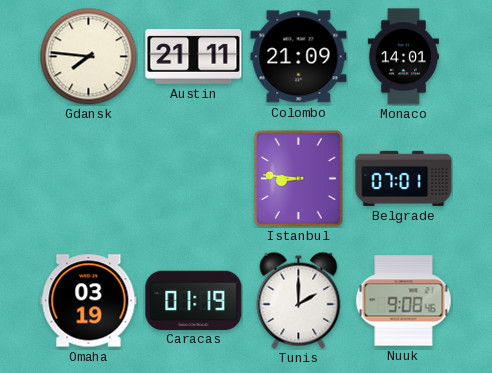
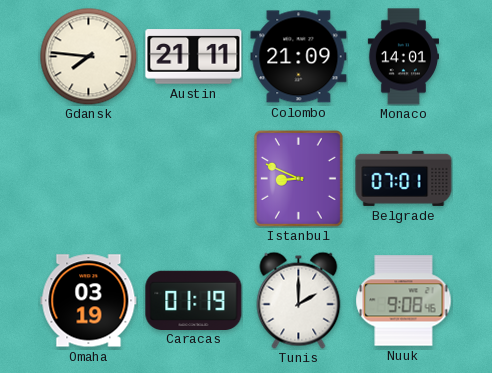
Istanbul: 8:46 -> 8:49 (298, 178)
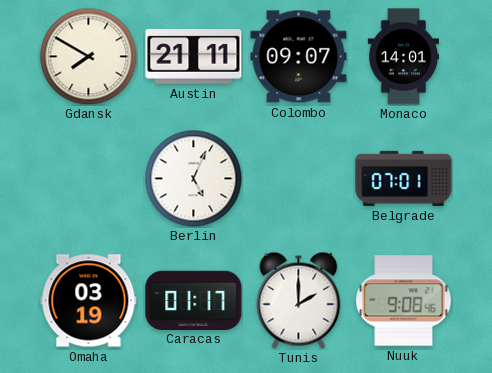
Gdansk: 7:46 -> 7:50 (88, 56)
Colombo: 21:09 -> 09:07 (299, 57)
Berlin: none -> 5:04 (193, 178)
Istanbul: 8:49 -> none (298, 178)
Caracas: 01:19 -> 01:17 (194, 300)
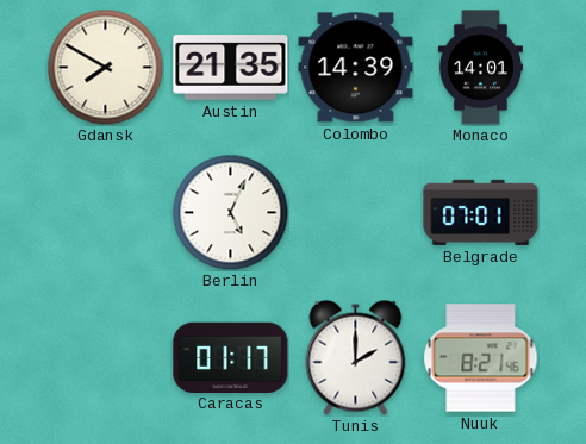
Austin: 21:11 -> 21:35 (231, 68)
Colombo: 09:07 -> 14:39 (356, 68)
Omaha: 03:19 -> none (89, 301)
Nuuk: 9:08 -> 8:21 (481, 358)
